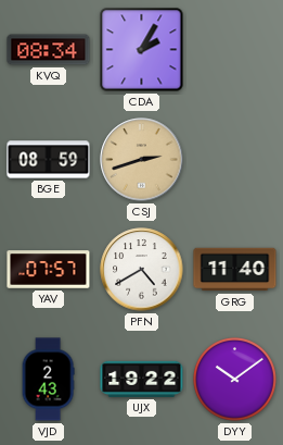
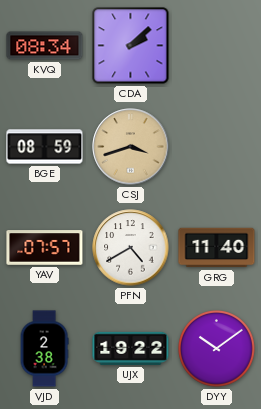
CDA: 2:05 -> 2:08 (131, 46)
CSJ: 2:42 -> 3:42 (131, 147)
VJD: 2:43 -> 2:38 (44, 349)
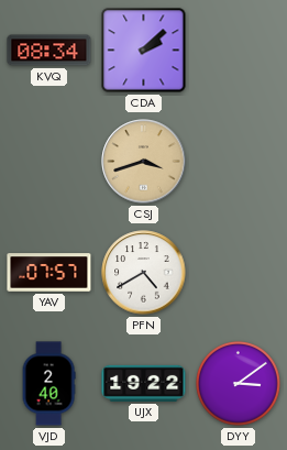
BGE: 08:59 -> none (45, 147)
GRG: 11:40 -> none (217, 248)
VJD: 2:38 -> 2:40 (48, 384)
DYY: 10:09 -> 3:09 (239, 384)
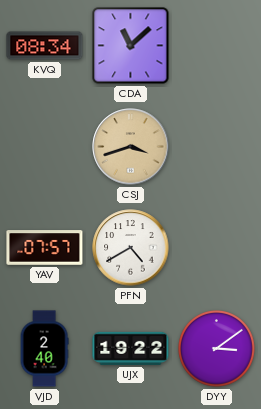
CDA: 2:08 -> 11:08 (131, 46)
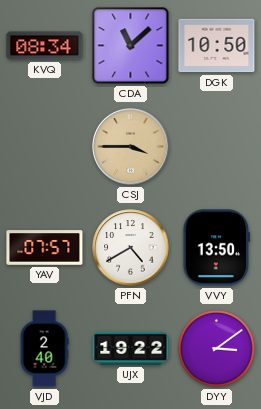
DGK: none -> 10:50 (217, 46)
CSJ: 3:42 -> 3:45 (131, 147)
VVY: none -> 13:50 (216, 248)
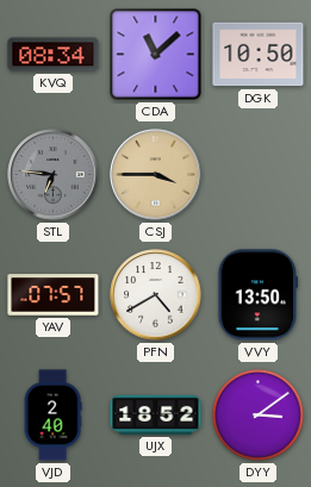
STL: none -> 6:46 (54, 175)
UJX: 19:22 -> 18:52 (156, 414)
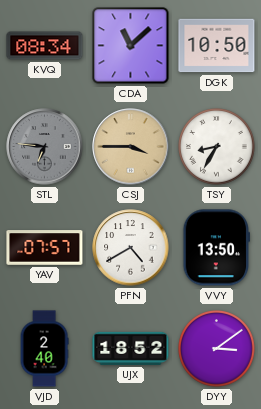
TSY: none -> 8:35 (217, 147)
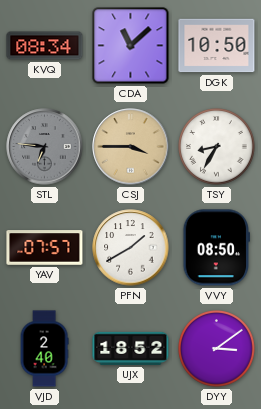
PFN: 4:40 -> 1:40 (131, 248)
VVY: 13:50 -> 08:50 (216, 248)
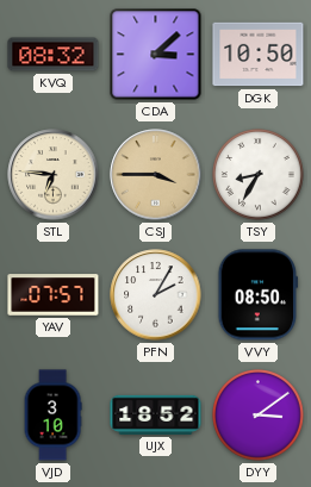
KVQ: 08:34 -> 08:32 (54, 55)
CDA: 11:08 -> 3:08 (156, 55)
STL dial: grey -> cream (54, 175)
PFN: 1:40 -> 2:05 (156, 295)
VJD: 2:40 -> 3:10 (52, 416)
